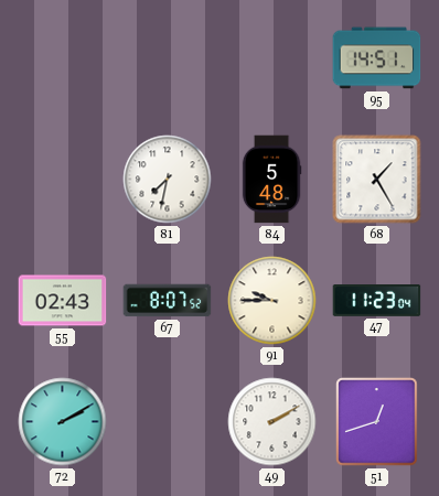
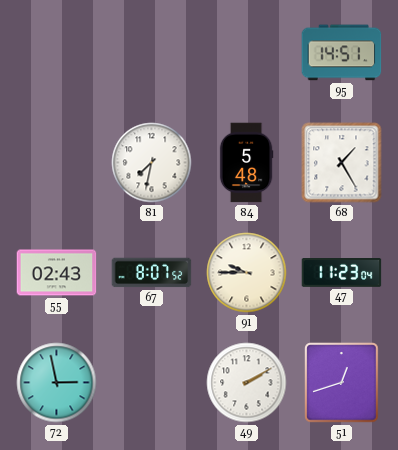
72: 2:10 -> 2:58 (57, 383)
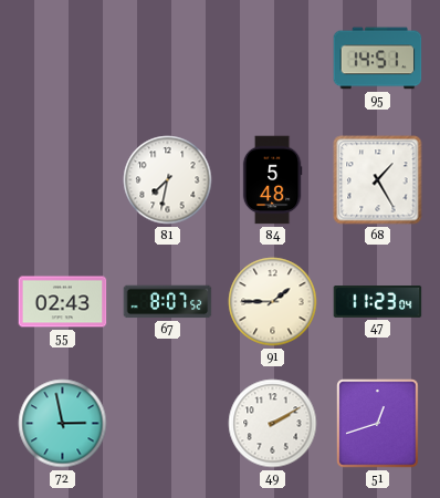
91: 9:45 -> 1:45 (273, 302)
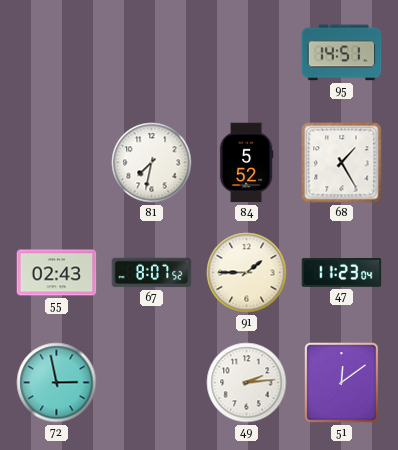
84: 5:48 -> 5:52 (246, 163)
49: 2:10 -> 2:14 (247, 383)
51: 12:42 -> 12:09 (342, 383)
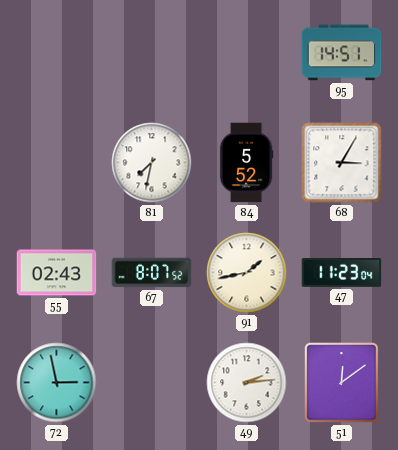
68: 1:25 -> 3:05 (342, 163)
91: 1:45 -> 1:43 (247, 273)
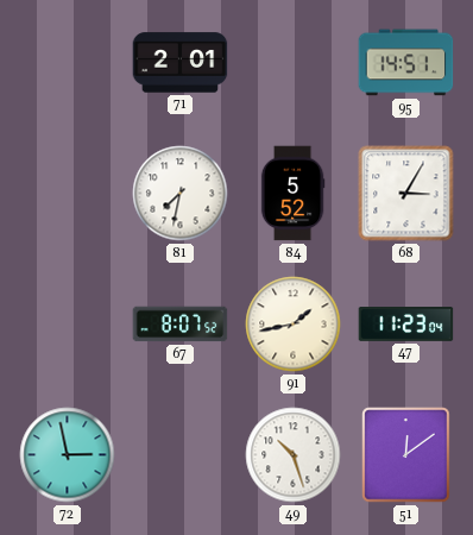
71: none -> 2:01 (181, 63)
55: 02:43 -> none (57, 273)
49: 2:14 -> 10:27 (294, 455)
